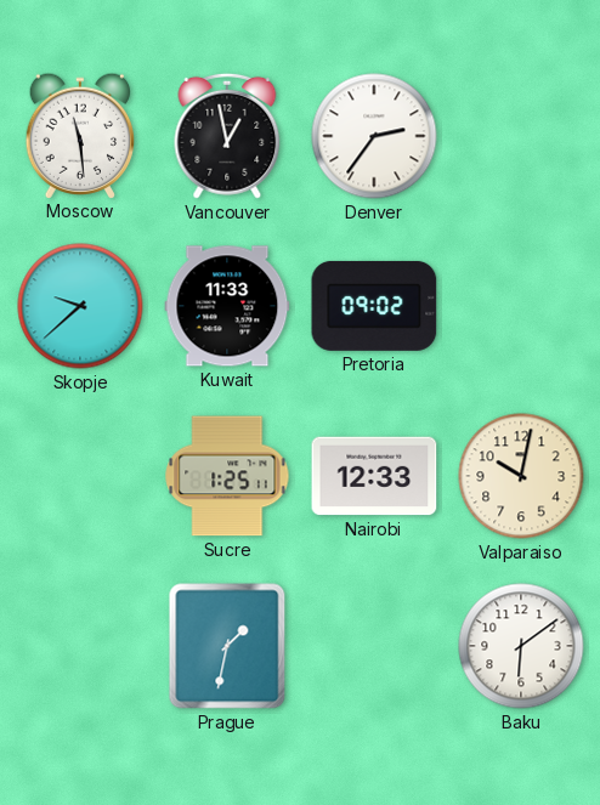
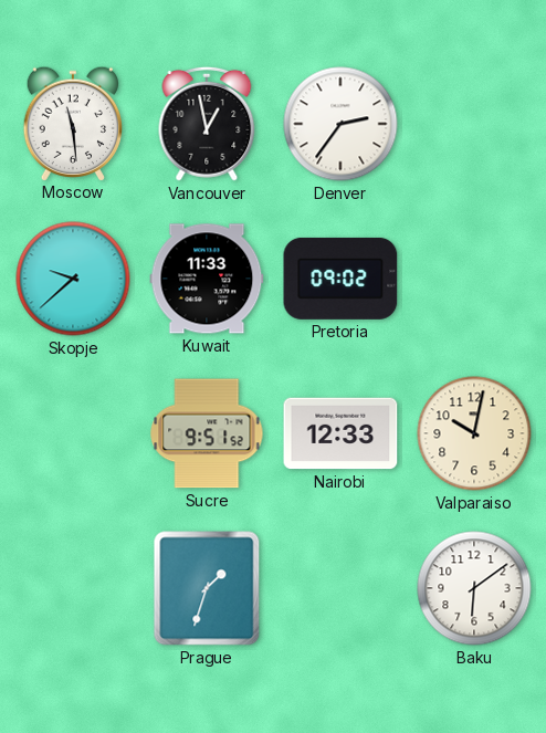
Sucre: 1:25 -> 9:51 (207, 433)
Prague: 1:32 -> 1:33 (207, 588)
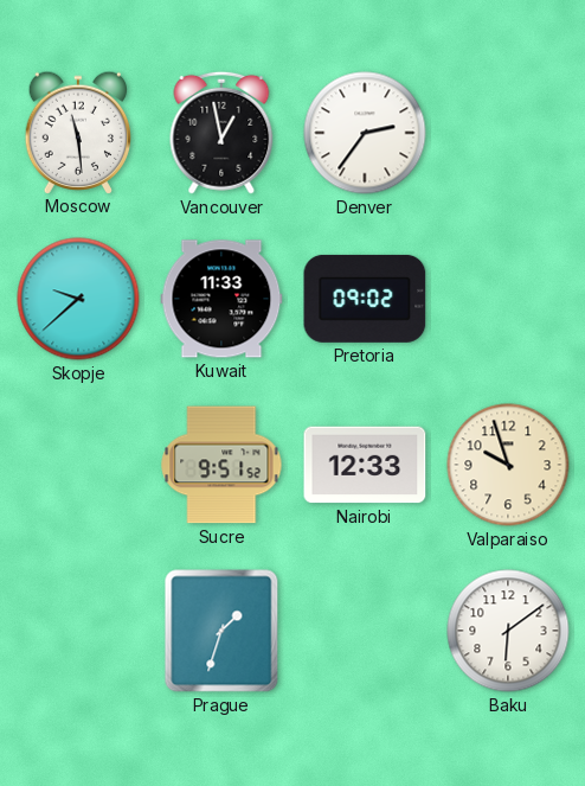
Valparaiso: 10:02 -> 9:57 (508, 465)
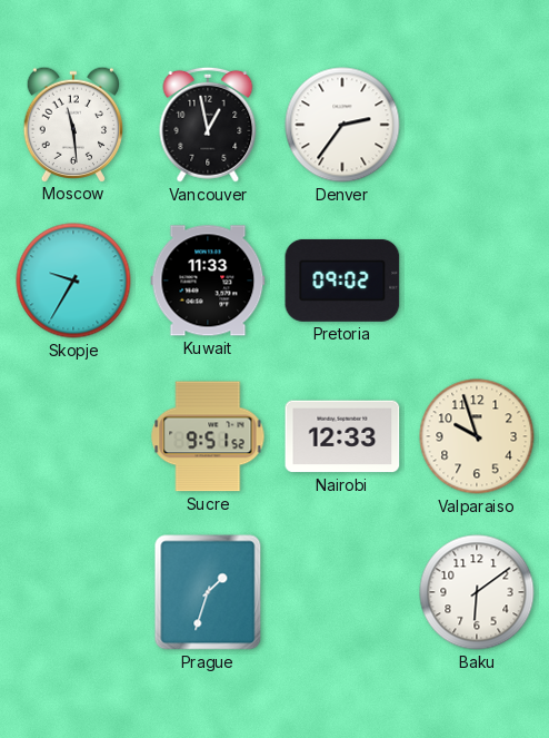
Skopje: 9:38 -> 9:35 (73, 281)
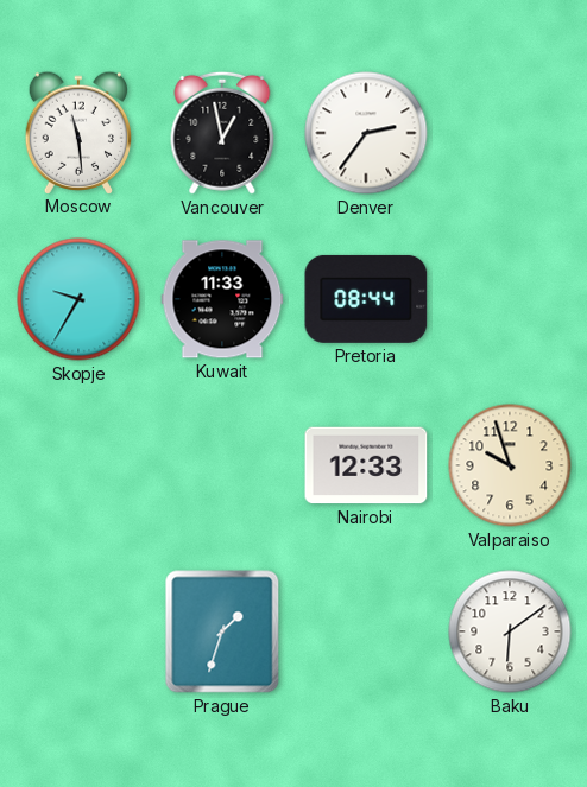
Pretoria: 09:02 -> 08:44 (366, 299)
Sucre: 9:51 -> none (208, 436)
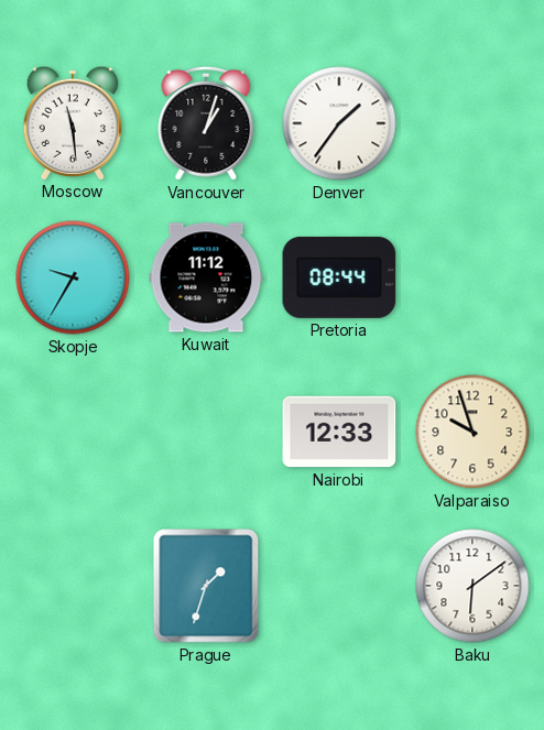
Vancouver: 12:58 -> 1:03 (206, 123)
Denver: 2:36 -> 1:36 (339, 123)
Kuwait: 11:33 -> 11:12 (206, 277)
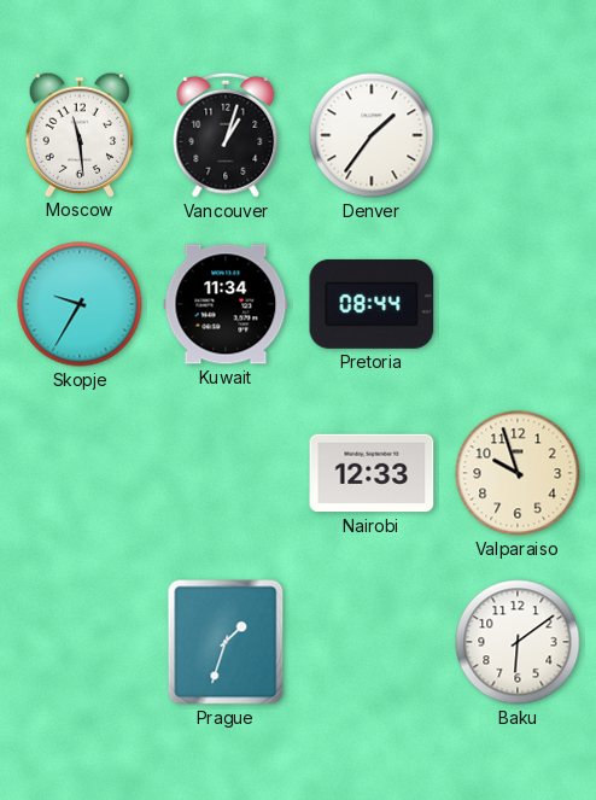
Kuwait: 11:12 -> 11:34 (226, 304)
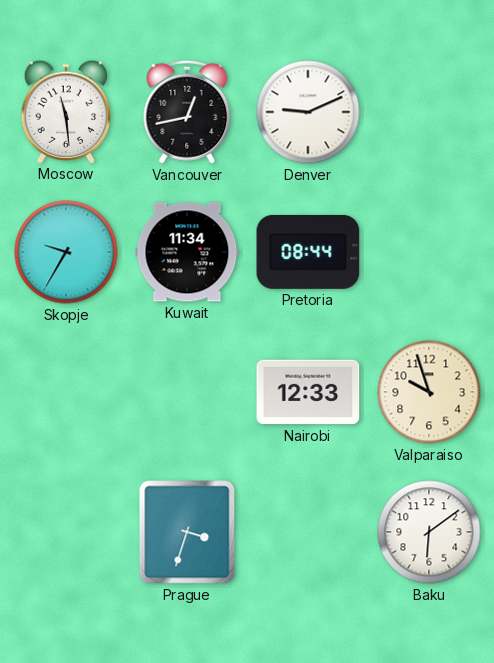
Vancouver: 1:03 -> 12:43 (187, 112)
Denver: 1:36 -> 9:11 (308, 112)
Prague: 1:33 -> 3:33 (187, 532)
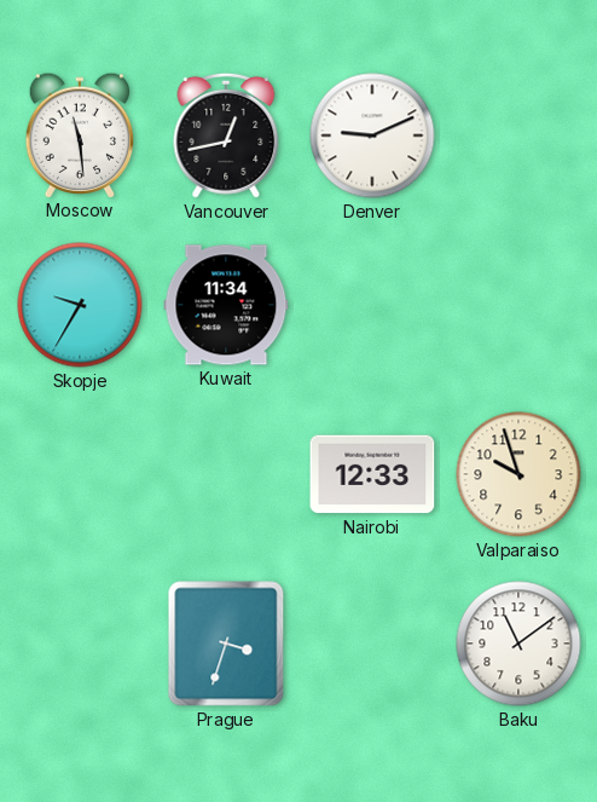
Pretoria: 08:44 -> none (308, 252)
Baku: 6:09 -> 11:09 (518, 644)
